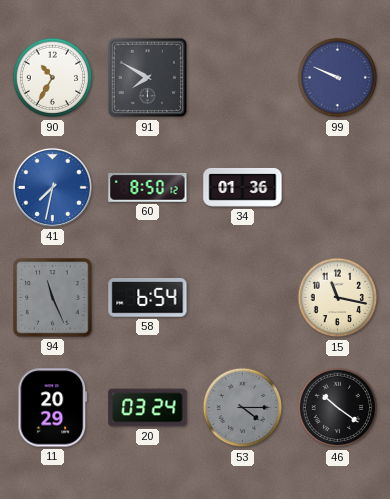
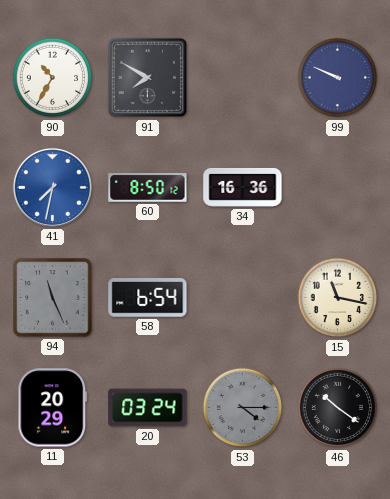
34: 01:36 -> 16:36 (243, 187)
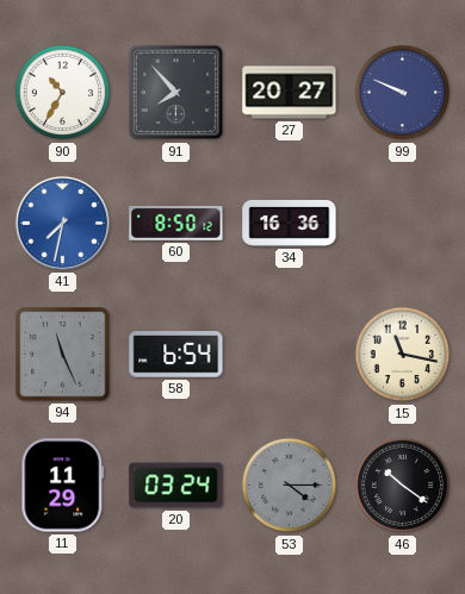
91: 7:50 -> 7:53 (176, 93)
27: none -> 20:27 (290, 93)
11: 20:29 -> 11:29 (63, 486)
